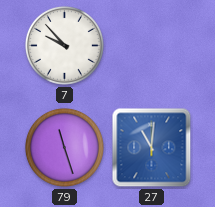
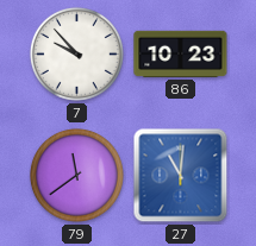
86: none -> 10:23 (181, 53)
79: 11:27 -> 11:39 (76, 175)
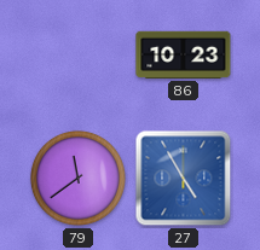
7: 9:53 -> none (76, 53)
27: 11:01 -> 4:55 (184, 179)
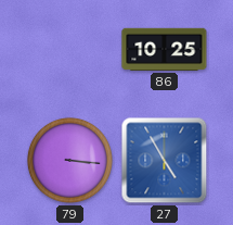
86: 10:23 -> 10:25 (165, 49)
79: 11:39 -> 3:16 (69, 160)
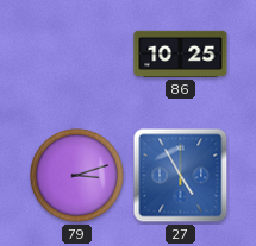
79: 3:16 -> 3:12 (76, 175)
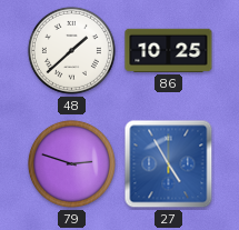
48: none -> 1:38 (71, 50)
79: 3:12 -> 2:48 (71, 163)
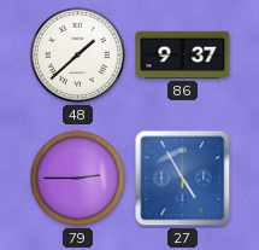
86: 10:25 -> 9:37 (183, 54)
79: 2:48 -> 2:45 (77, 178)
